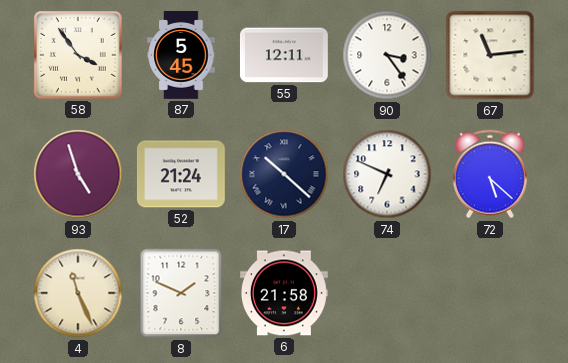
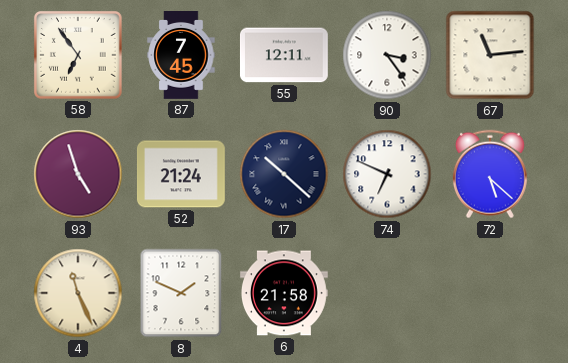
58: 3:54 -> 6:54 (79, 56)
87: 5:45 -> 7:45 (181, 56)
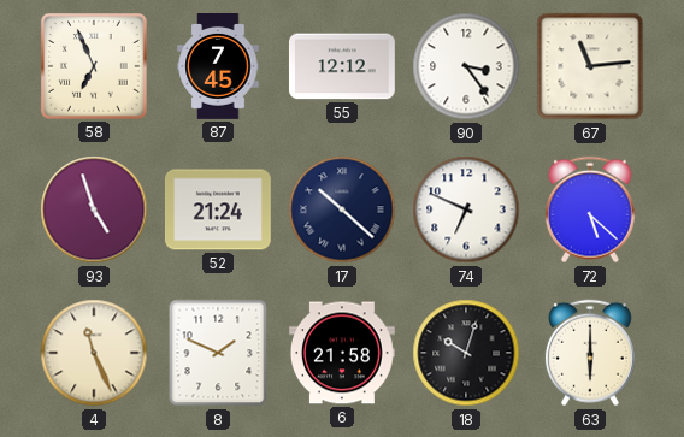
58: 6:54 -> 6:56 (95, 67)
55: 12:11 -> 12:12 (342, 66)
18: none -> 10:03 (466, 353)
63: none -> 6:00 (590, 353)
